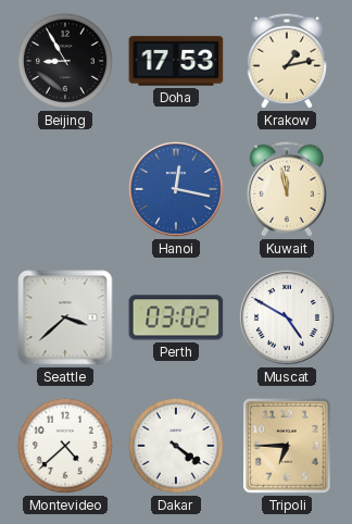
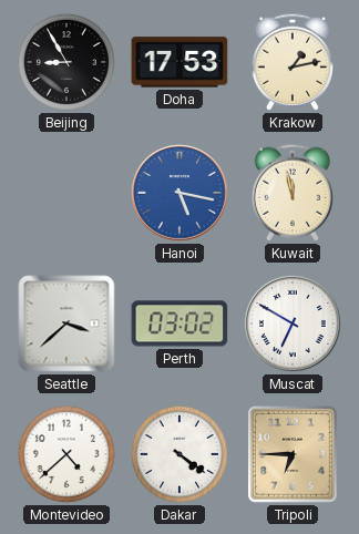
Hanoi: 12:17 -> 5:17 (179, 193)
Muscat: 4:50 -> 6:50 (293, 324)
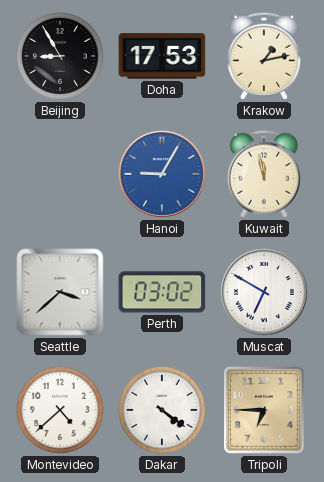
Hanoi: 5:17 -> 9:05 (162, 174)
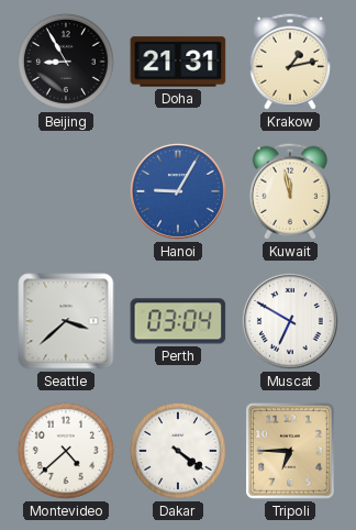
Doha: 17:53 -> 21:31 (178, 62)
Perth: 03:02 -> 03:04 (178, 321)
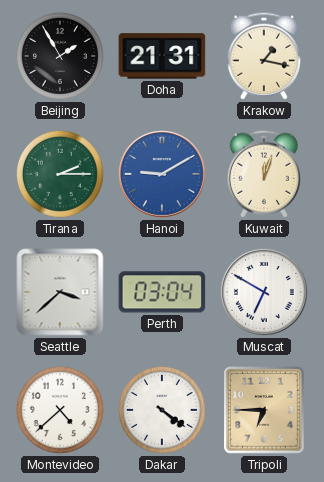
Beijing: 8:55 -> 1:55 (60, 56)
Krakow: 1:13 -> 1:17 (264, 56)
Tirana: none -> 2:15 (60, 174)
Hanoi: 9:05 -> 9:10 (162, 174)
Kuwait: 11:58 -> 12:03 (264, 174)
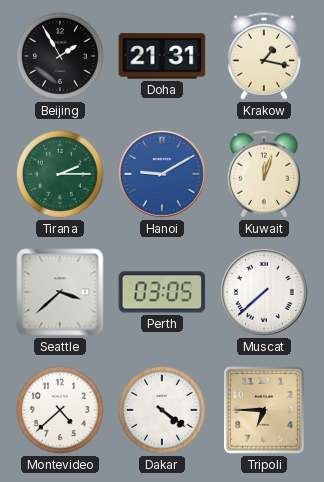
Perth: 03:04 -> 03:05 (162, 292)
Muscat: 6:50 -> 7:38 (264, 292)
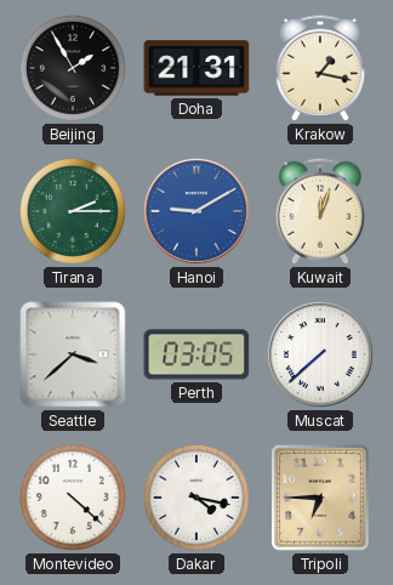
Montevideo: 4:38 -> 4:22 (73, 498)
Dakar: 4:21 -> 4:17 (196, 498)
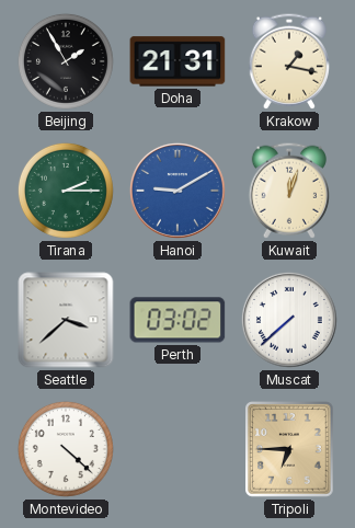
Perth: 03:05 -> 03:02 (177, 320)
Dakar: 4:17 -> none (196, 498)
